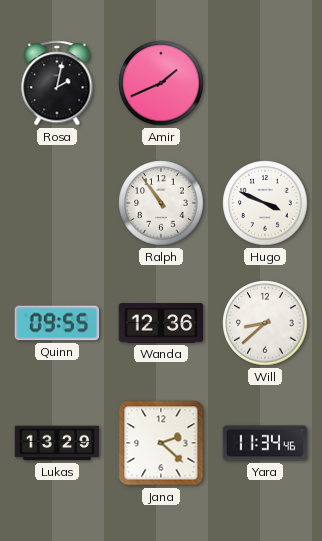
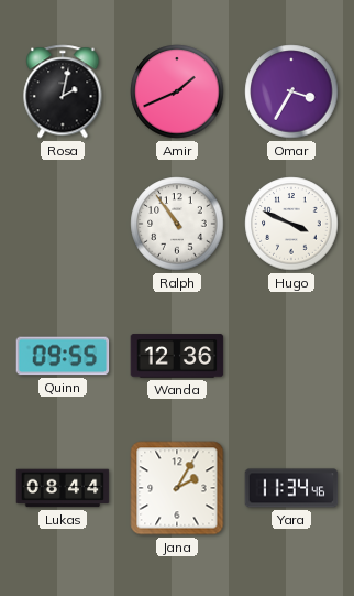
Omar: none -> 3:35 (291, 91)
Will: 8:38 -> none (265, 323)
Lukas: 13:29 -> 08:44 (63, 488)
Jana: 2:22 -> 2:05 (177, 488)
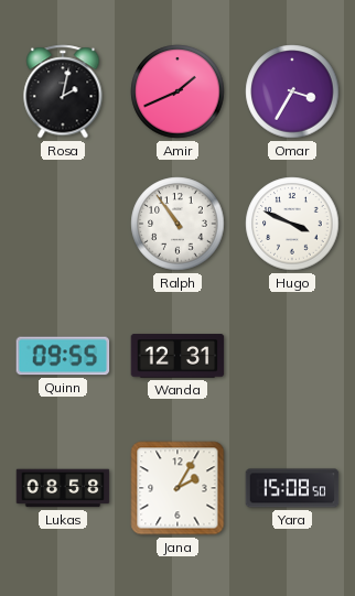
Wanda: 12:36 -> 12:31 (177, 356)
Lukas: 08:44 -> 08:58 (63, 488)
Yara: 11:34 -> 15:08 (292, 488)
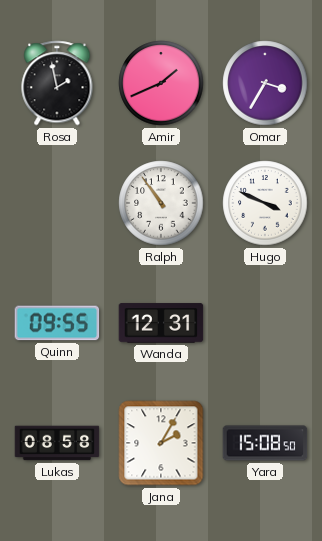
Rosa: 2:02 -> 1:58 (57, 83)
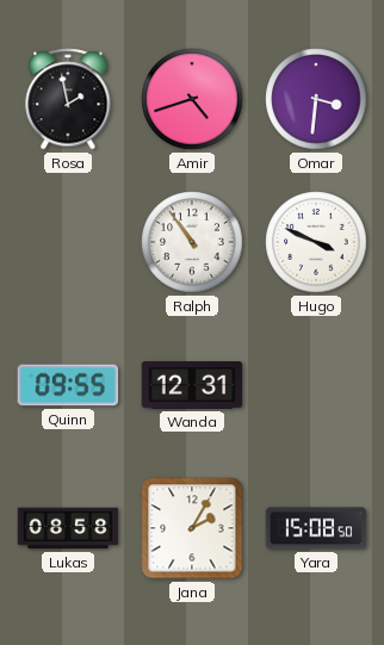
Amir: 1:41 -> 4:42 (192, 99)
Omar: 3:35 -> 3:31 (316, 99)
